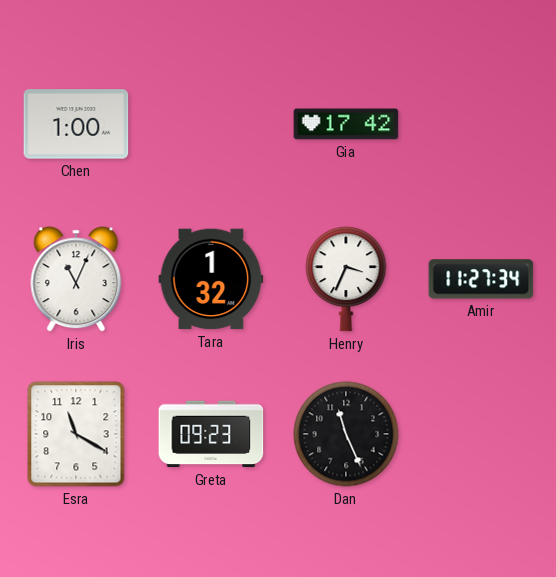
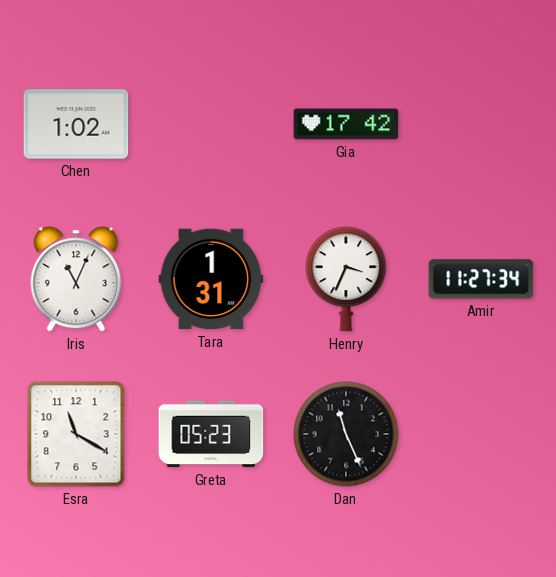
Chen: 1:00 -> 1:02 (76, 124)
Tara: 1:32 -> 1:31 (211, 279)
Greta: 09:23 -> 05:23 (211, 434)
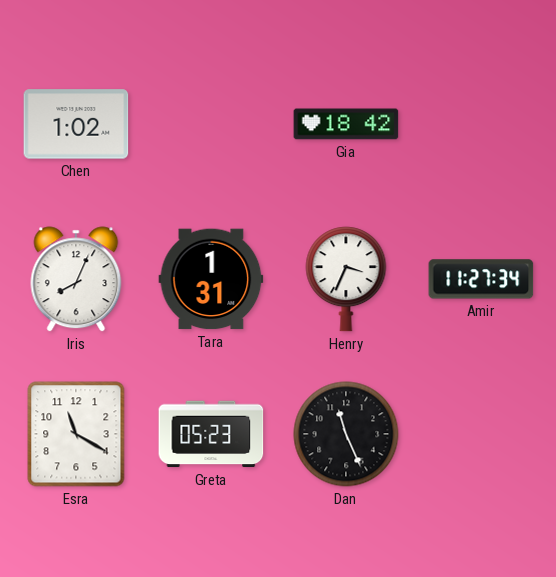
Gia: 17:42 -> 18:42 (346, 124)
Iris: 11:04 -> 8:04 (76, 279)
